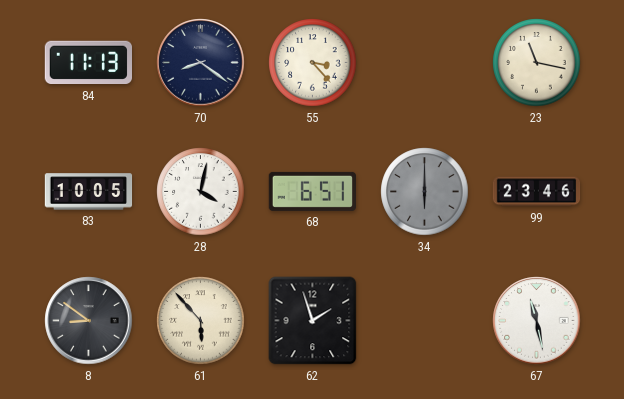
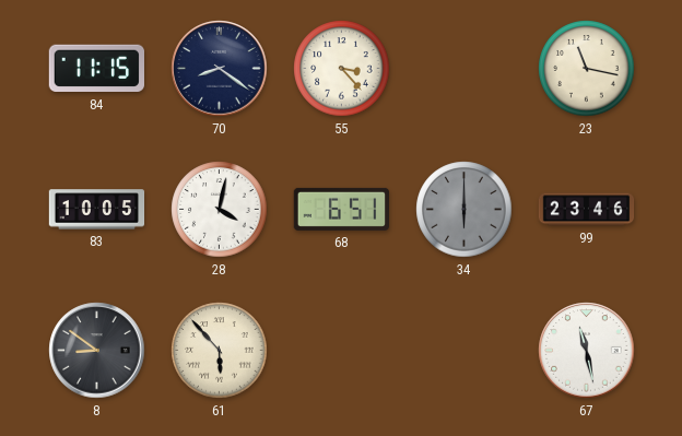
84: 11:13 -> 11:15 (96, 69)
62: 1:57 -> none (313, 321)
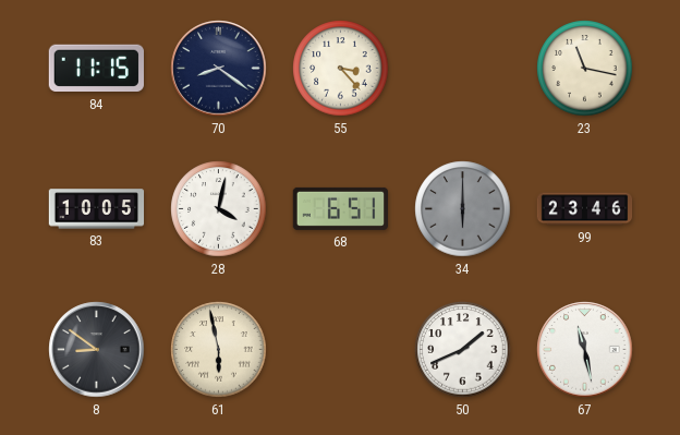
61: 5:53 -> 5:58 (219, 350)
50: none -> 1:41 (463, 350)
